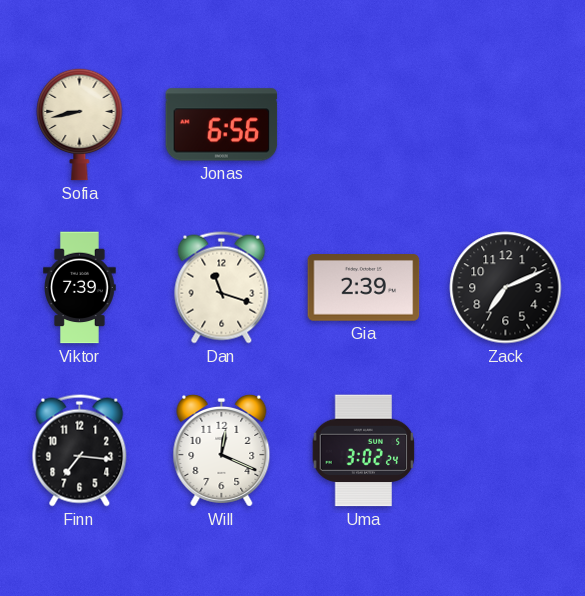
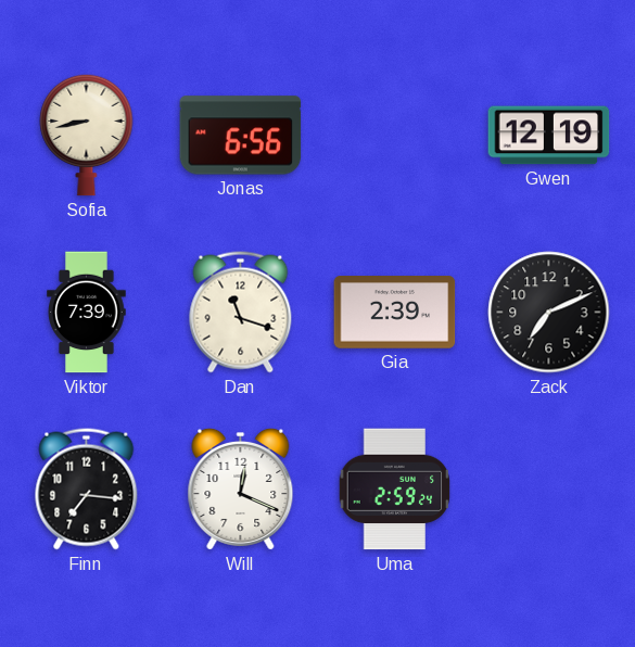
Gwen: none -> 12:19 (549, 136)
Uma: 3:02 -> 2:59 (395, 490)
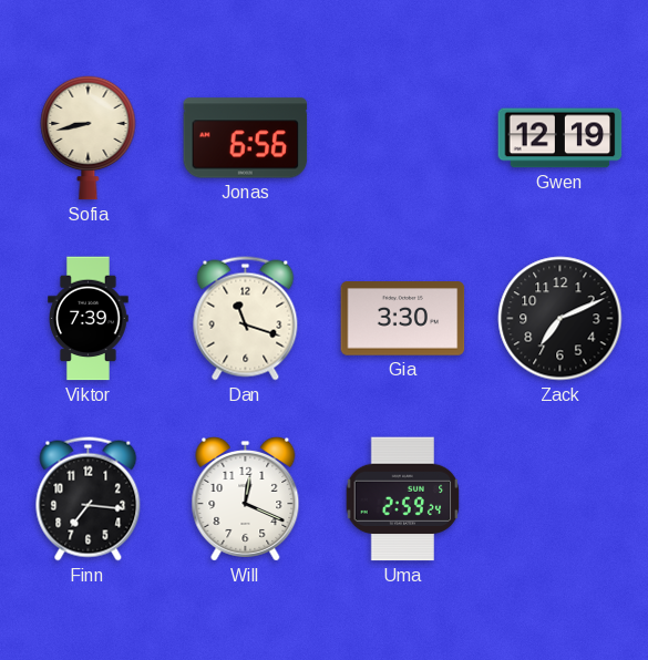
Gia: 2:39 -> 3:30 (403, 319)
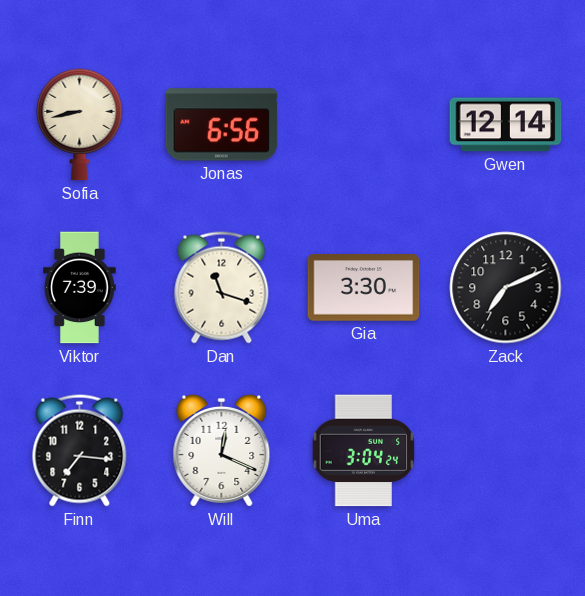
Gwen: 12:19 -> 12:14 (506, 125)
Uma: 2:59 -> 3:04 (364, 451)
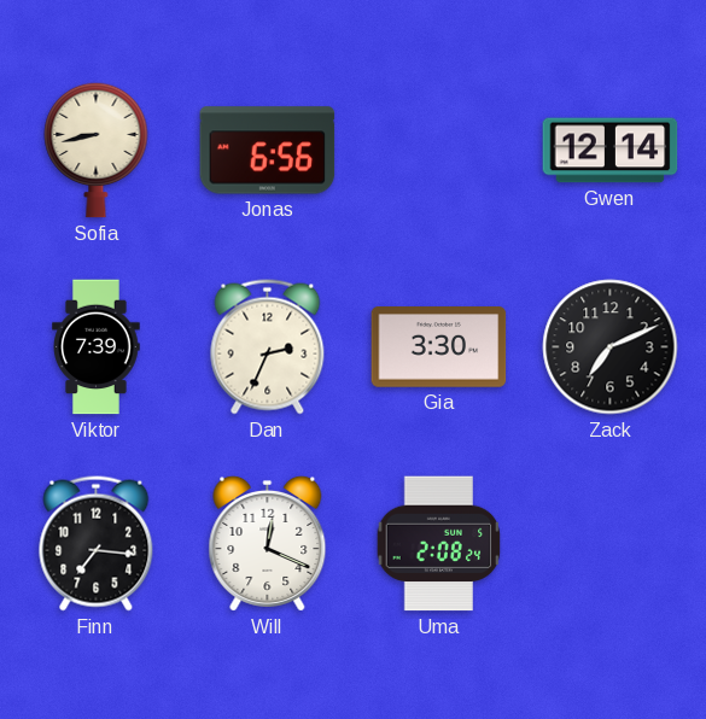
Dan: 11:18 -> 2:34 (268, 347)
Uma: 3:04 -> 2:08 (439, 544)
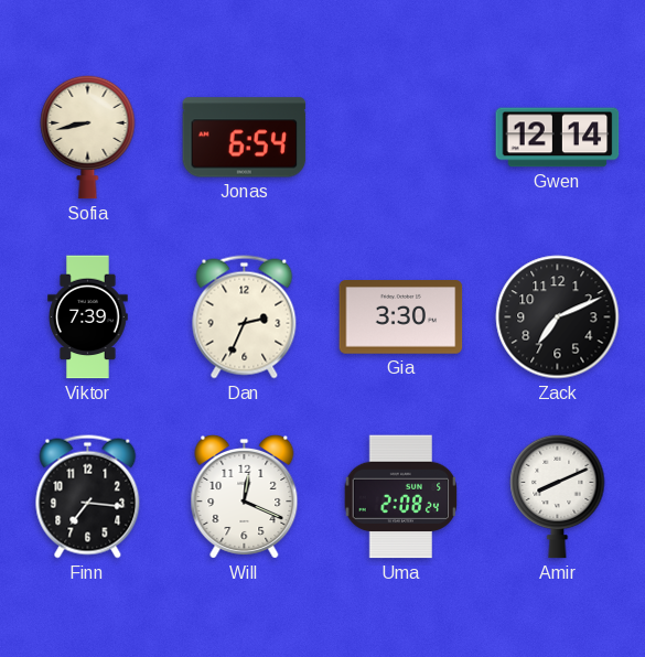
Jonas: 6:56 -> 6:54 (245, 138)
Amir: none -> 8:11 (558, 496)
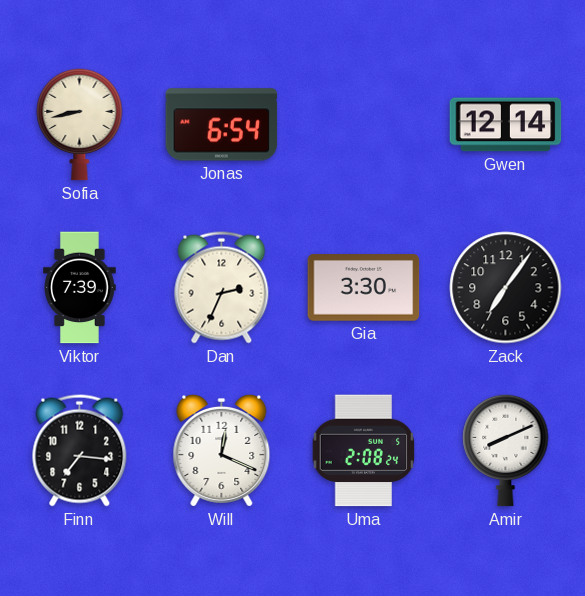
Zack: 7:11 -> 7:06 (506, 288)
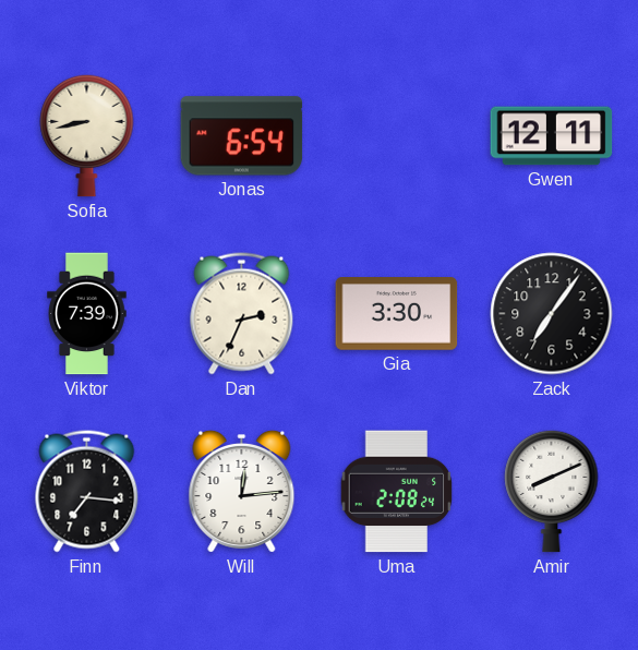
Gwen: 12:14 -> 12:11 (552, 136)
Will: 12:19 -> 12:14 (242, 491)
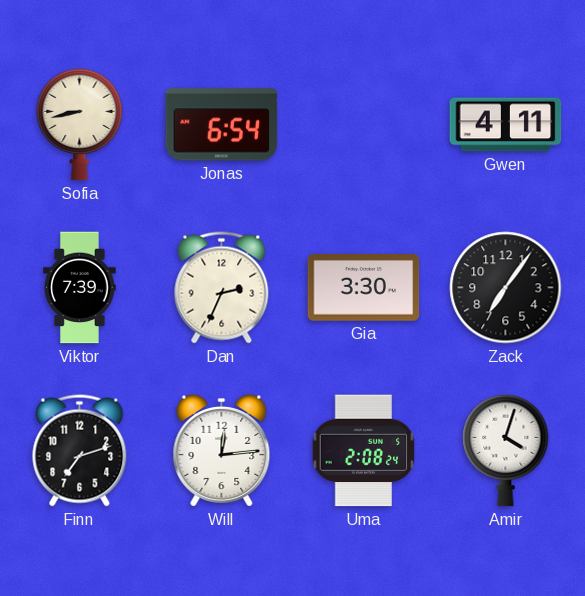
Gwen: 12:11 -> 4:11 (506, 125)
Finn: 7:16 -> 7:12 (80, 451)
Amir: 8:11 -> 4:03 (506, 450)
